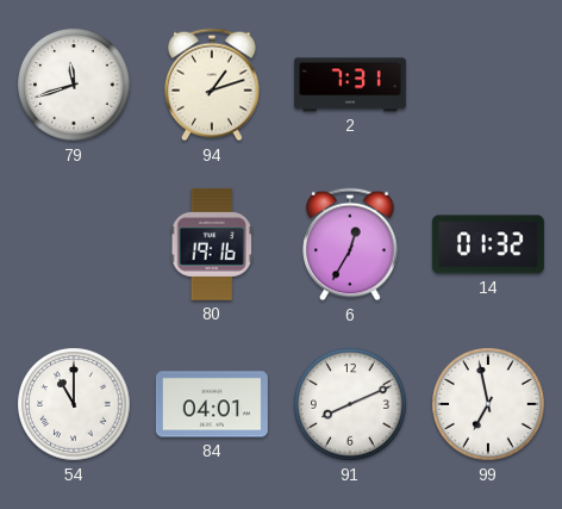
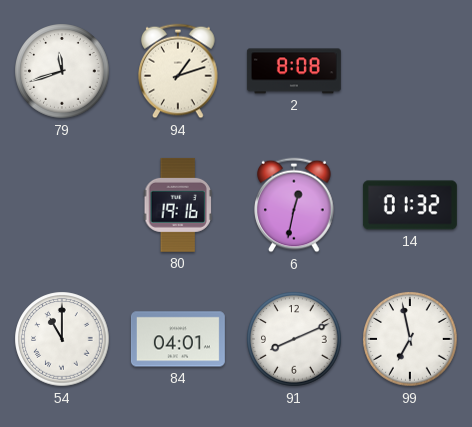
2: 7:31 -> 8:08 (294, 71)
6: 12:35 -> 12:32 (294, 205)
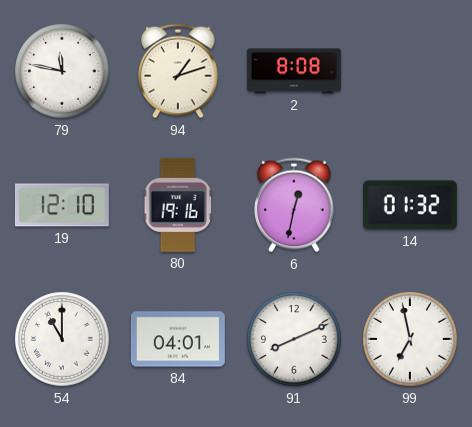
79: 11:42 -> 11:47 (62, 71)
19: none -> 12:10 (62, 205)
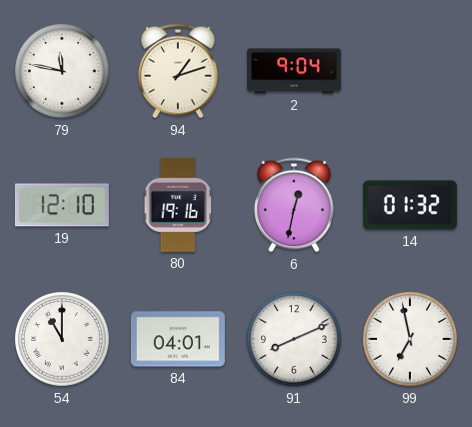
2: 8:08 -> 9:04 (294, 71)
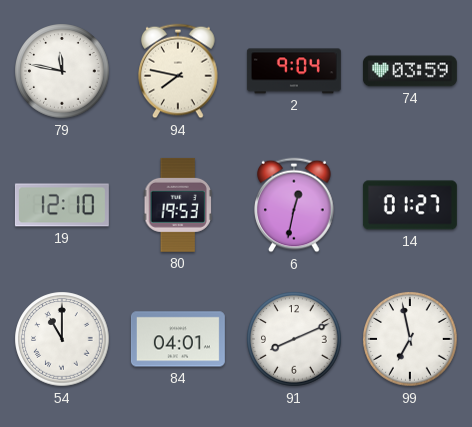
94: 1:12 -> 7:47 (178, 71)
74: none -> 03:59 (410, 71)
80: 19:16 -> 19:53 (177, 205)
14: 01:32 -> 01:27 (410, 205)
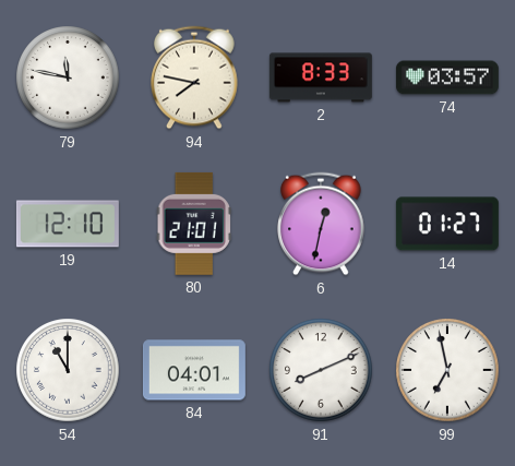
2: 9:04 -> 8:33 (321, 77)
74: 03:59 -> 03:57 (447, 77)
80: 19:53 -> 21:01 (193, 224)
